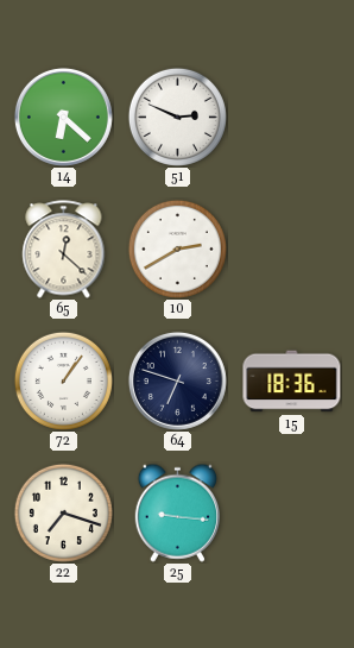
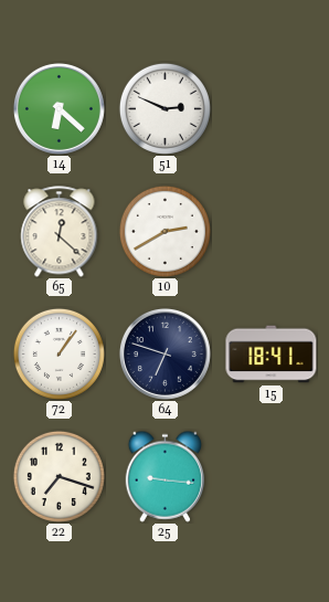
15: 18:36 -> 18:41 (272, 355)
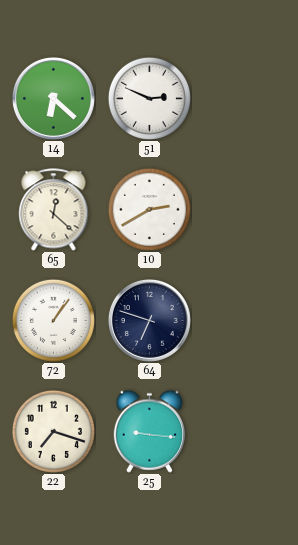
15: 18:41 -> none (272, 355)
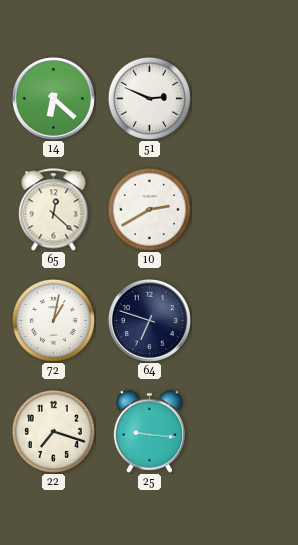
72: 1:06 -> 1:02 (53, 320)
